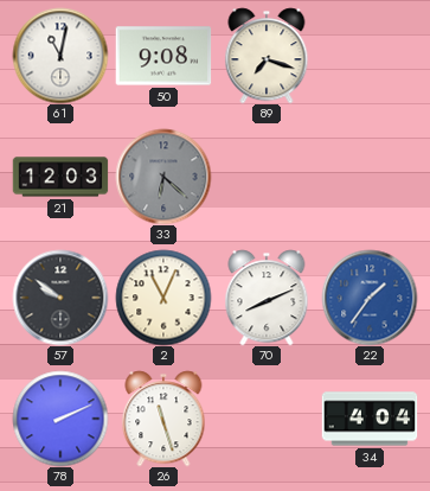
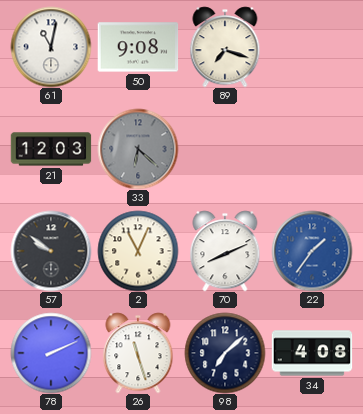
98: none -> 7:08 (225, 353)
34: 4:04 -> 4:08 (312, 353)
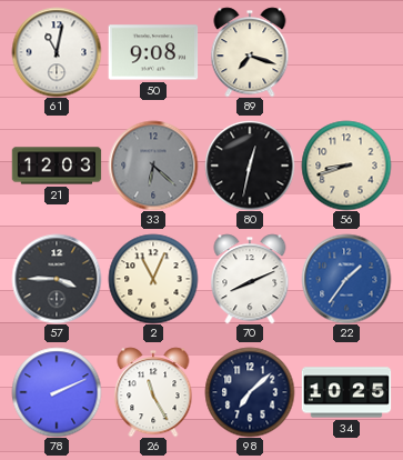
80: none -> 12:32 (250, 166)
56: none -> 8:42 (346, 166)
57: 9:51 -> 3:45 (57, 279)
26: 11:27 -> 11:25 (153, 392)
34: 4:08 -> 10:25 (346, 392)
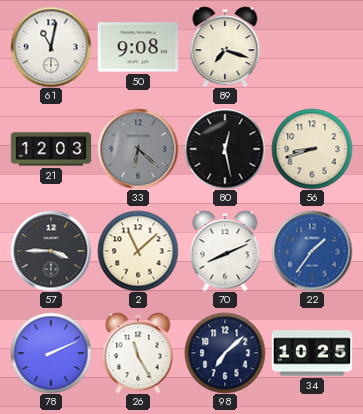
80: 12:32 -> 12:28 (225, 149)
2: 11:04 -> 11:08 (138, 251)
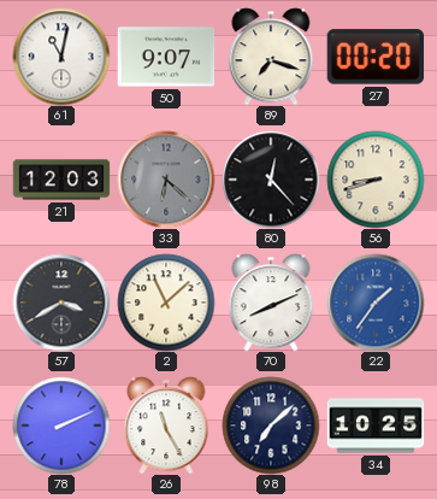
50: 9:08 -> 9:07 (166, 57)
27: none -> 00:20 (376, 57)
80: 12:28 -> 12:23 (271, 180)
57: 3:45 -> 3:40 (61, 303)
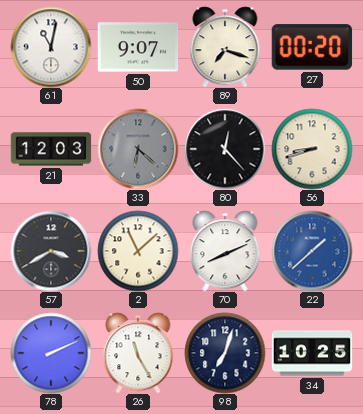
22: 1:36 -> 1:38 (312, 251)
98: 7:08 -> 7:03 (225, 353)
